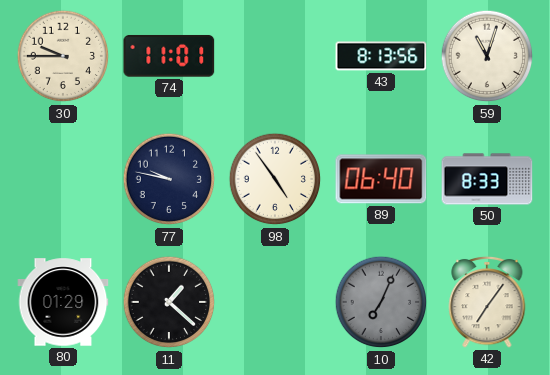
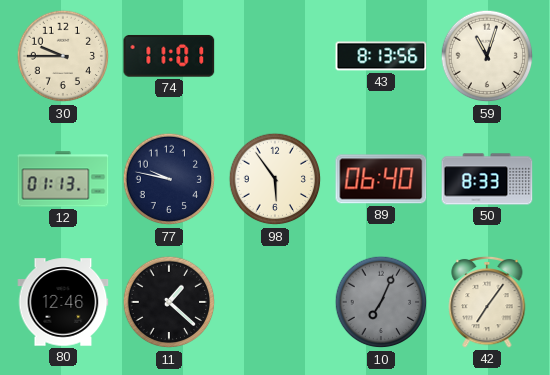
12: none -> 01:13 (63, 179)
98: 4:54 -> 5:54 (275, 179)
80: 01:29 -> 12:46 (63, 302)
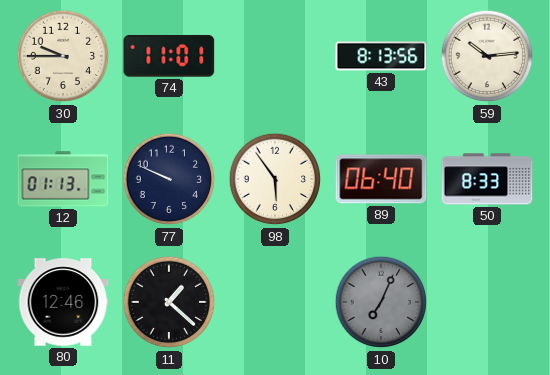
59: 11:03 -> 10:14 (487, 56)
77: 9:47 -> 9:49 (169, 179)
42: 7:06 -> none (487, 302)
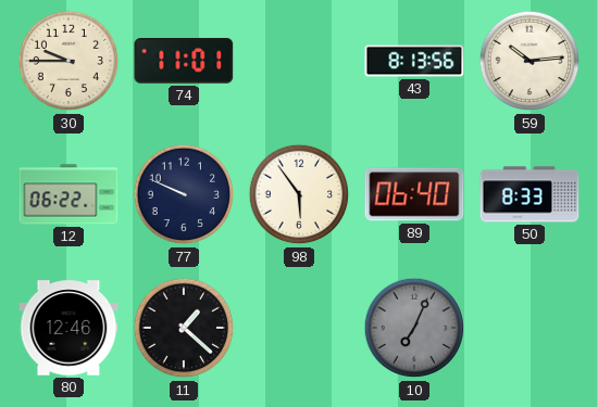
12: 01:13 -> 06:22 (68, 194)
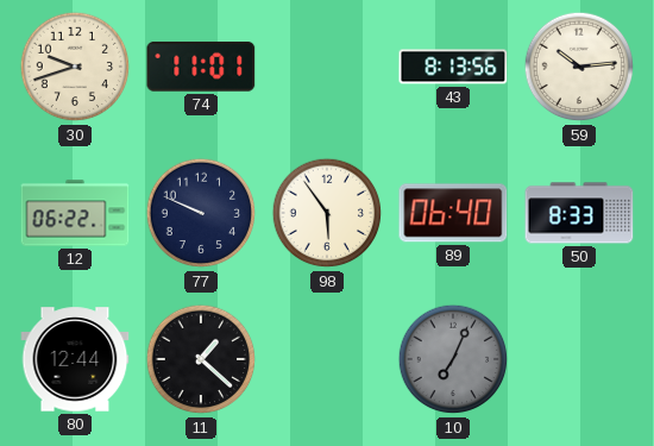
30: 9:45 -> 9:42 (75, 67)
80: 12:46 -> 12:44 (75, 359)
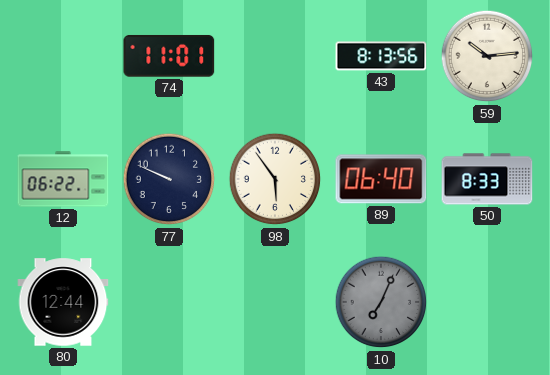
30: 9:42 -> none (75, 67)
11: 1:22 -> none (201, 359)
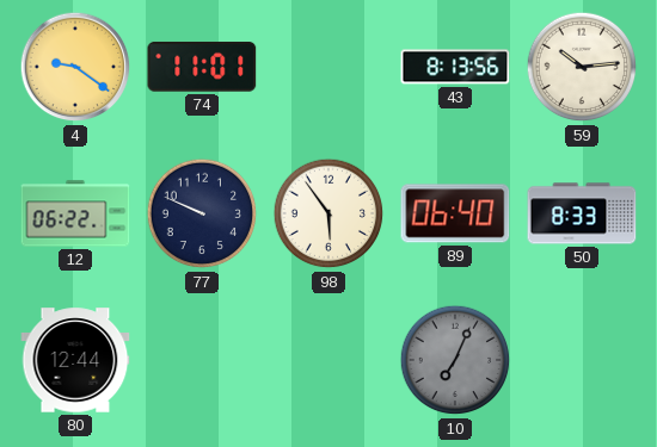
4: none -> 9:21 (75, 67)
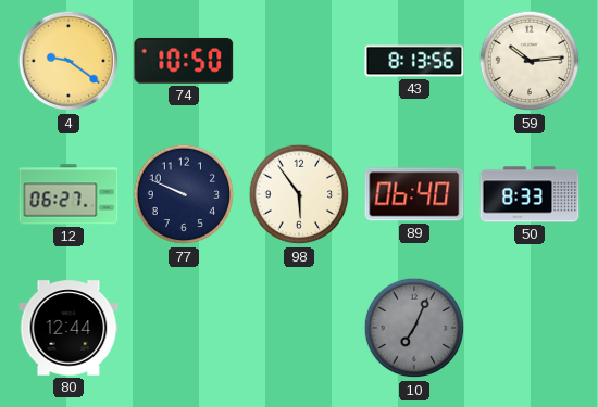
74: 11:01 -> 10:50 (184, 61)
12: 06:22 -> 06:27 (68, 194)
